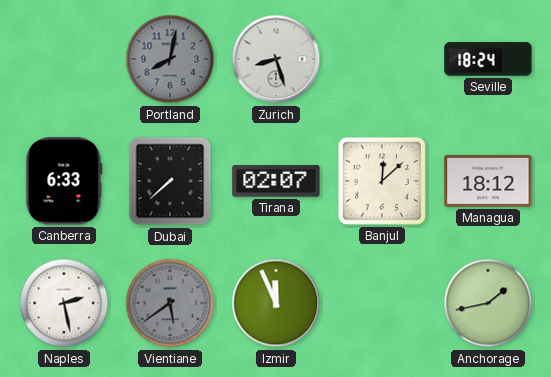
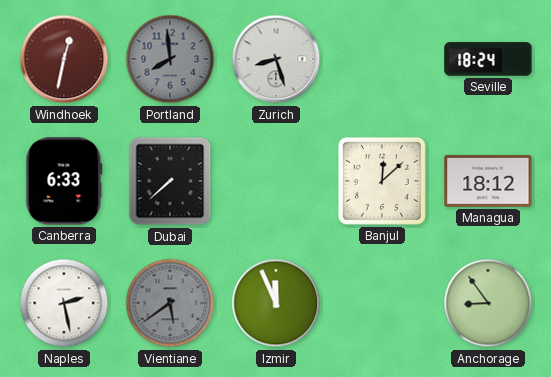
Windhoek: none -> 12:32 (64, 59)
Portland: 8:02 -> 7:59 (170, 59)
Tirana: 02:07 -> none (276, 181)
Anchorage: 1:43 -> 8:54 (488, 303)
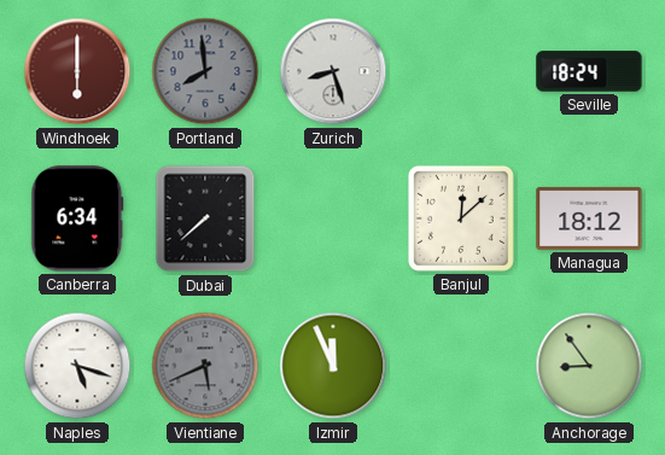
Windhoek: 12:32 -> 6:00 (77, 71)
Canberra: 6:33 -> 6:34 (77, 218)
Naples: 2:28 -> 5:18 (77, 366)
Vientiane: 5:39 -> 5:41 (205, 366)
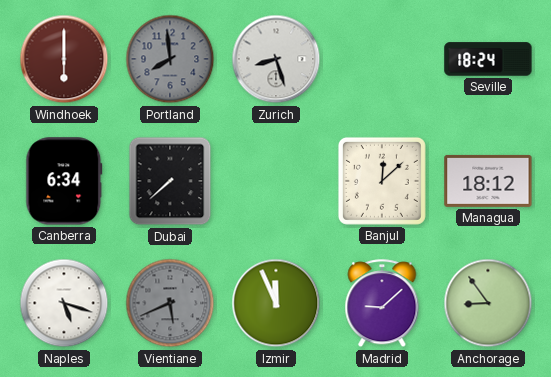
Madrid: none -> 9:08 (382, 304)
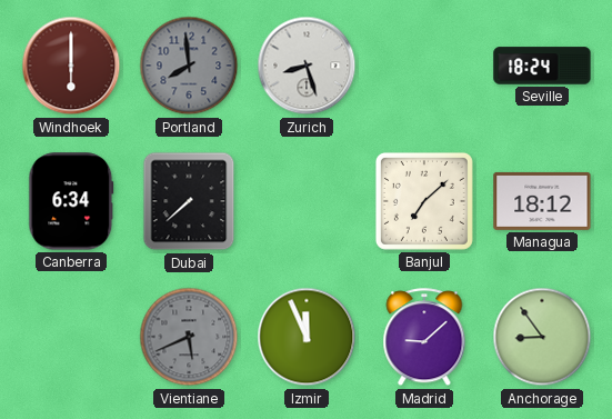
Banjul: 12:08 -> 7:08 (424, 201)
Naples: 5:18 -> none (64, 303)
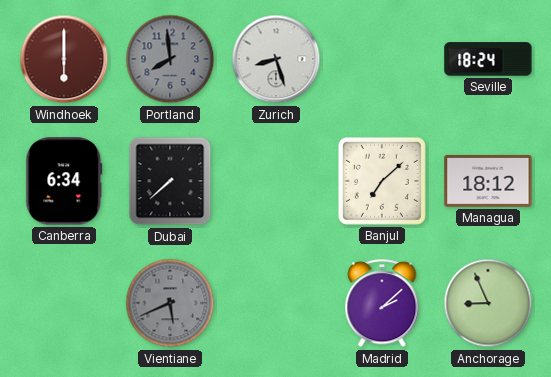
Izmir: 11:56 -> none (307, 337)
Madrid: 9:08 -> 2:08 (382, 304)
Anchorage: 8:54 -> 8:56 (488, 303)
